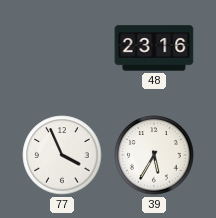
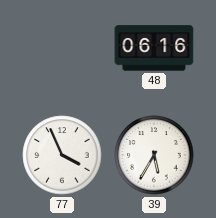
48: 23:16 -> 06:16 (154, 48)
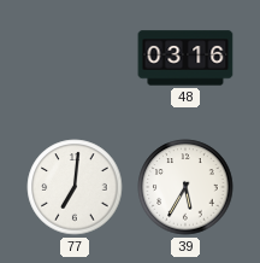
48: 06:16 -> 03:16 (185, 58)
77: 3:56 -> 7:01 (75, 187)
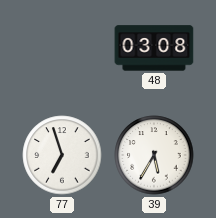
48: 03:16 -> 03:08 (154, 48)
77: 7:01 -> 6:57 (62, 155)
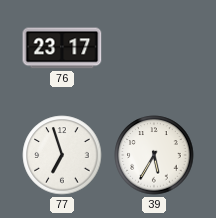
76: none -> 23:17 (62, 48)
48: 03:08 -> none (154, 48)
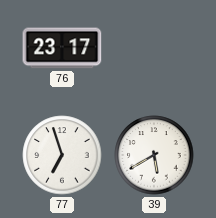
39: 5:35 -> 5:40 (154, 155)
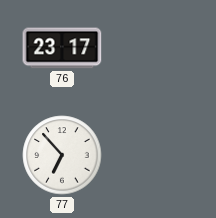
77: 6:57 -> 6:53 (62, 155)
39: 5:40 -> none (154, 155)
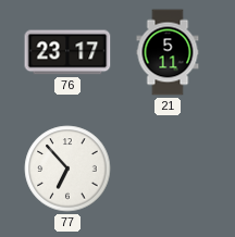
21: none -> 5:11 (168, 52)
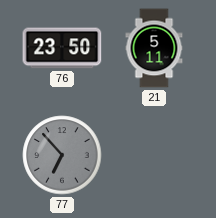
76: 23:17 -> 23:50 (62, 48)
77 dial: white -> grey (62, 155)
